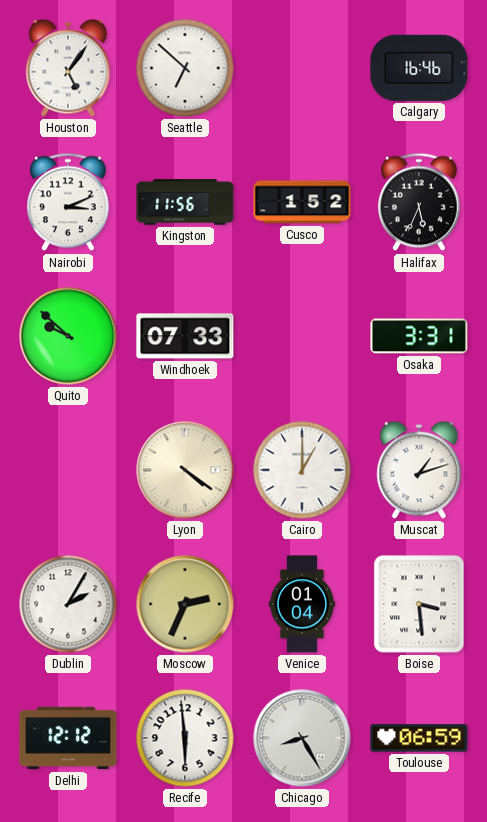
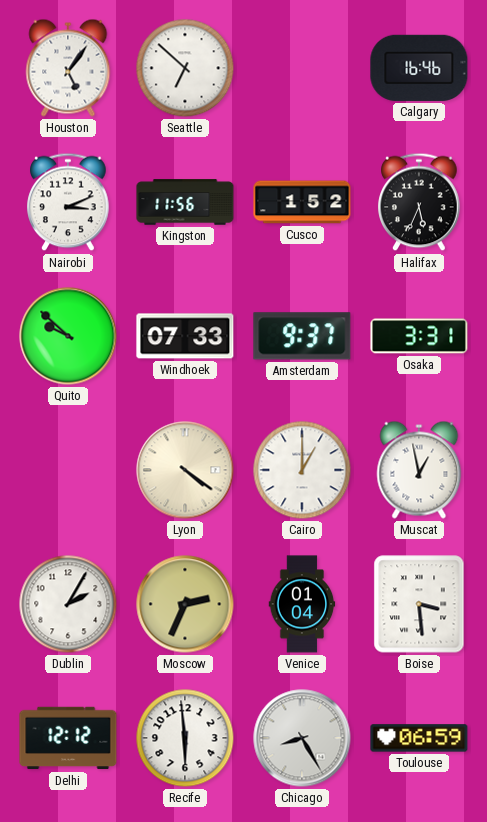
Amsterdam: none -> 9:37 (302, 336)
Muscat: 1:12 -> 12:58 (419, 470)
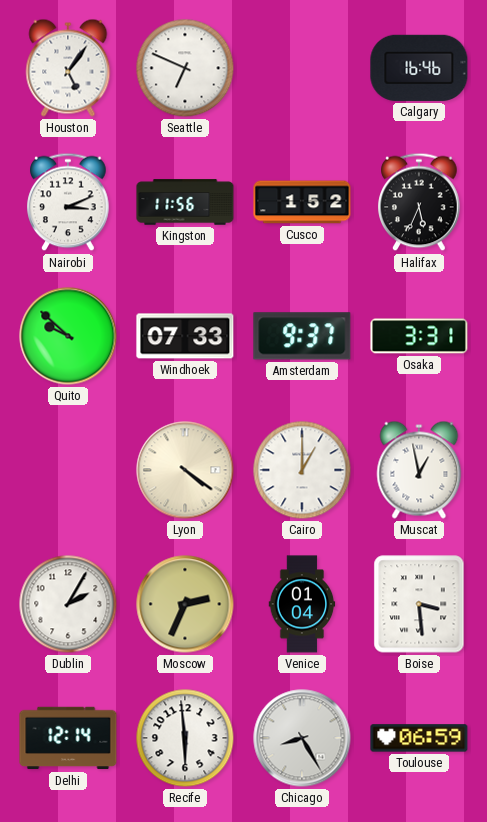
Seattle: 6:52 -> 6:49 (185, 68)
Delhi: 12:12 -> 12:14 (68, 738)
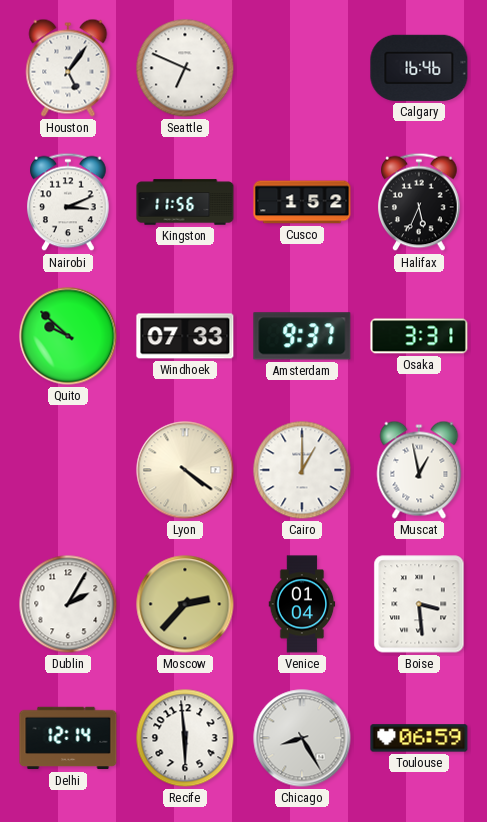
Moscow: 2:34 -> 2:37 (185, 604)
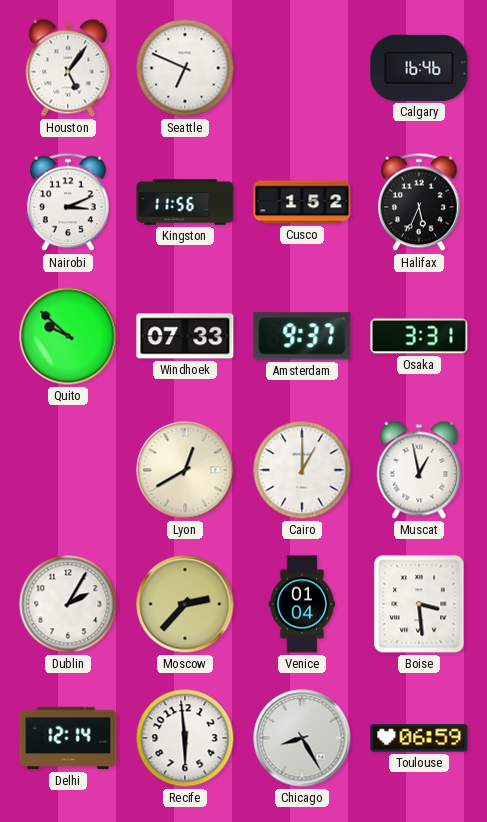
Lyon: 4:21 -> 12:40 (185, 470)
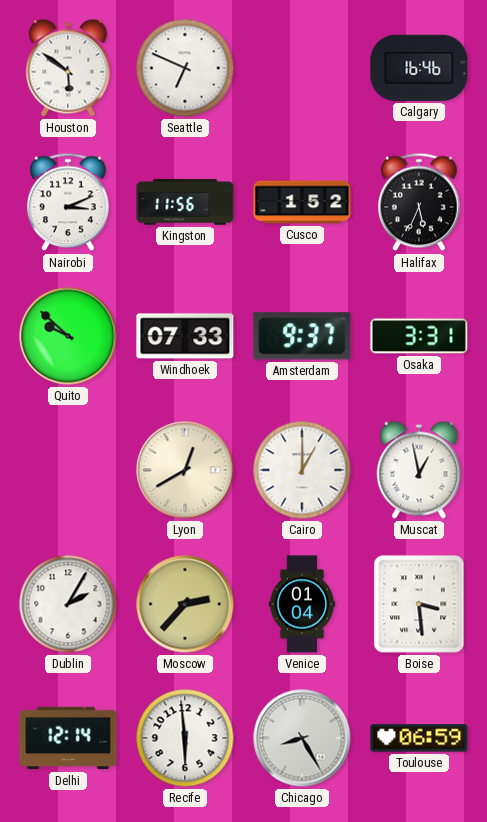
Houston: 5:06 -> 5:51 (68, 68)
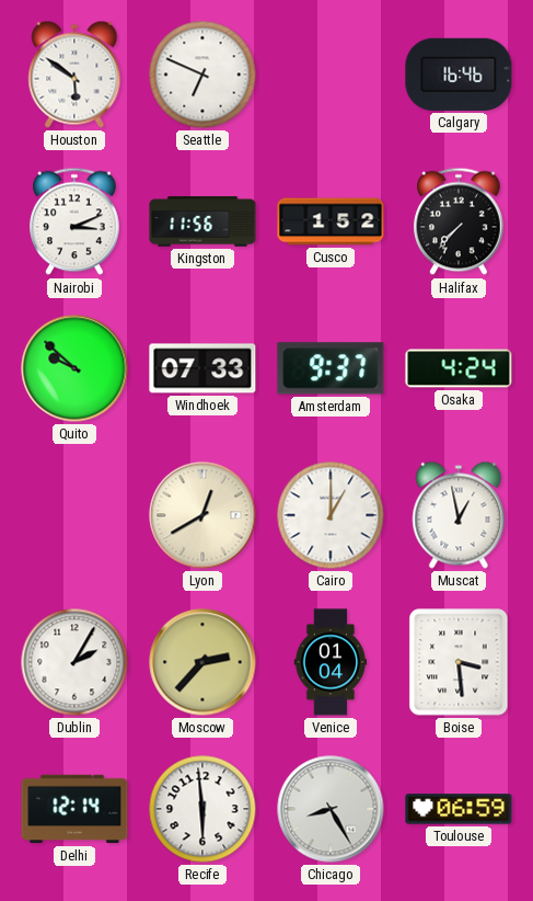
Halifax: 5:34 -> 7:37 (459, 221)
Osaka: 3:31 -> 4:24 (459, 368)
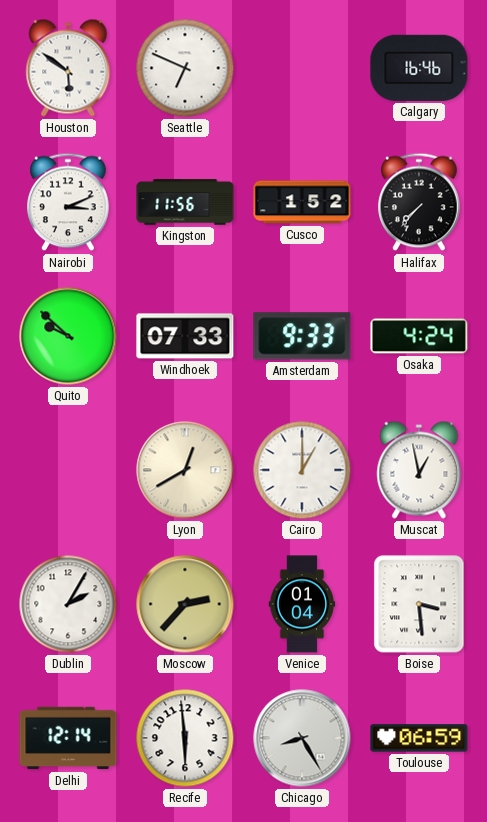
Amsterdam: 9:37 -> 9:33 (302, 336)
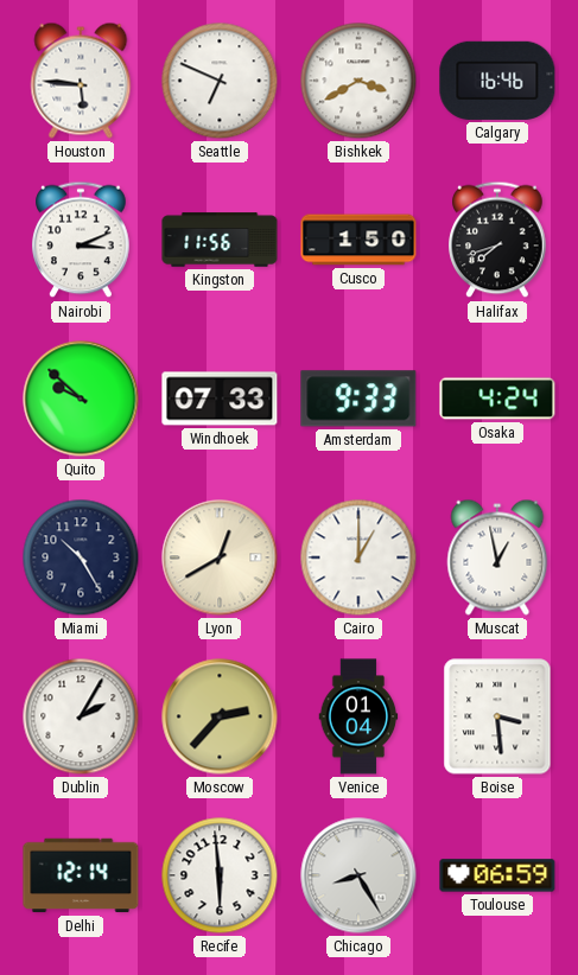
Houston: 5:51 -> 5:46 (81, 81)
Bishkek: none -> 3:40 (358, 81)
Cusco: 1:52 -> 1:50 (358, 240)
Halifax: 7:37 -> 7:42 (497, 240)
Miami: none -> 10:25 (81, 557)
